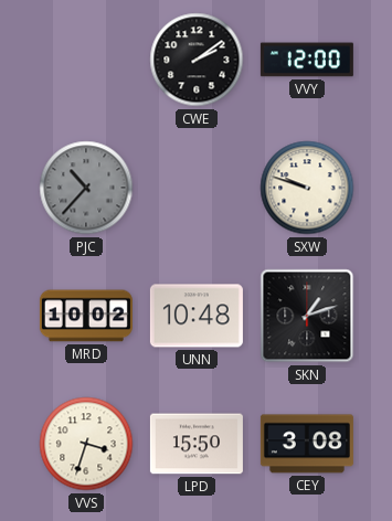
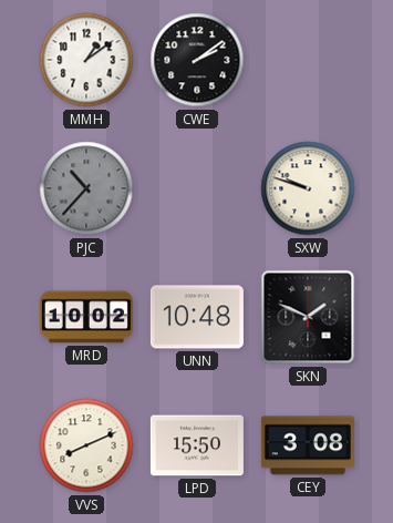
MMH: none -> 1:09 (86, 60)
VVY: 12:00 -> none (307, 60)
SKN: 1:12 -> 1:49 (308, 317)
VVS: 3:33 -> 8:11 (86, 445)
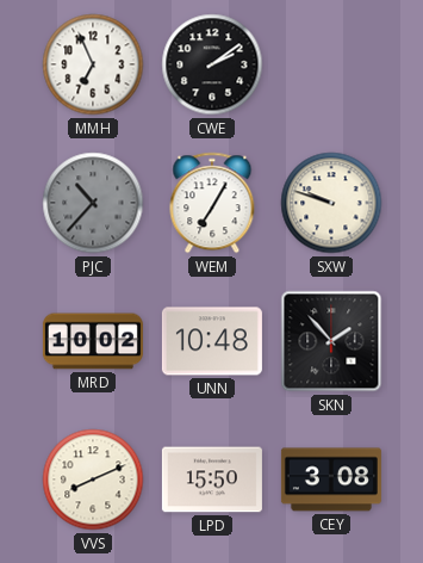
MMH: 1:09 -> 6:56 (93, 64)
WEM: none -> 7:05 (212, 203)
SKN: 1:49 -> 1:53 (331, 341)
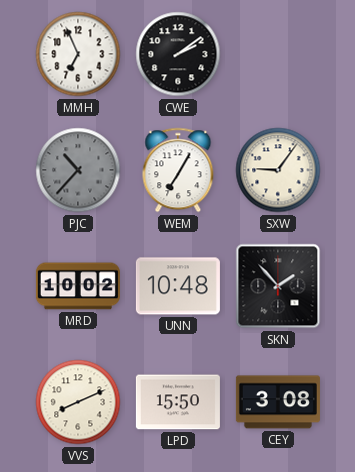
SXW: 9:48 -> 9:06 (278, 170)
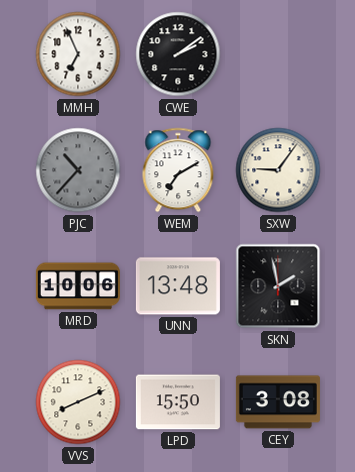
WEM: 7:05 -> 7:10 (178, 170)
MRD: 10:02 -> 10:06 (78, 286)
UNN: 10:48 -> 13:48 (178, 286)
SKN: 1:53 -> 1:58 (278, 286)
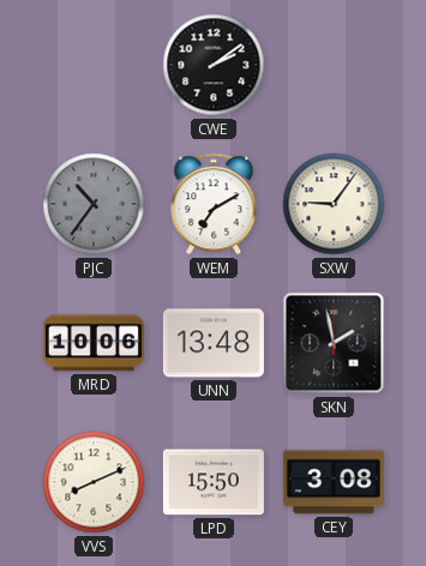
MMH: 6:56 -> none (78, 54)
PJC: 10:37 -> 10:36 (94, 204)
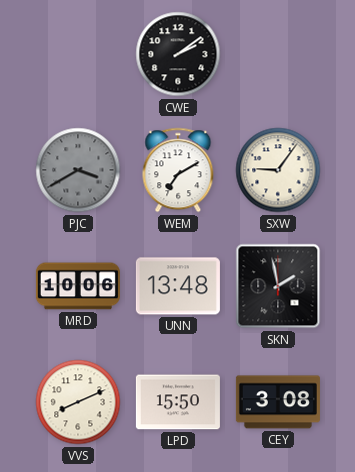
PJC: 10:36 -> 3:40 (78, 170)
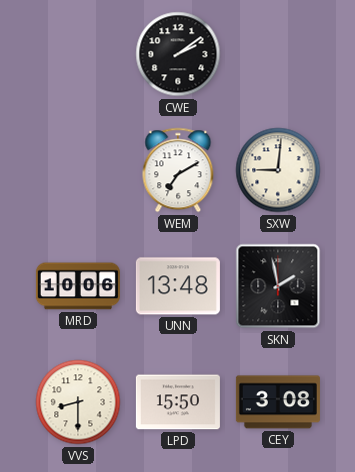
PJC: 3:40 -> none (78, 170)
SXW: 9:06 -> 9:01 (278, 170)
VVS: 8:11 -> 8:30 (78, 402)
